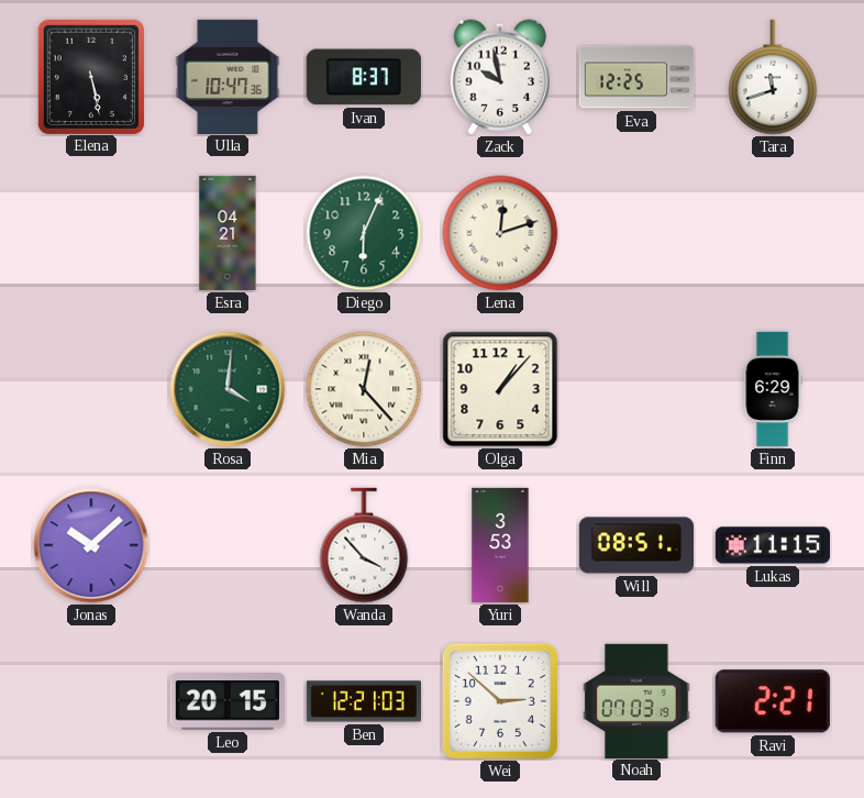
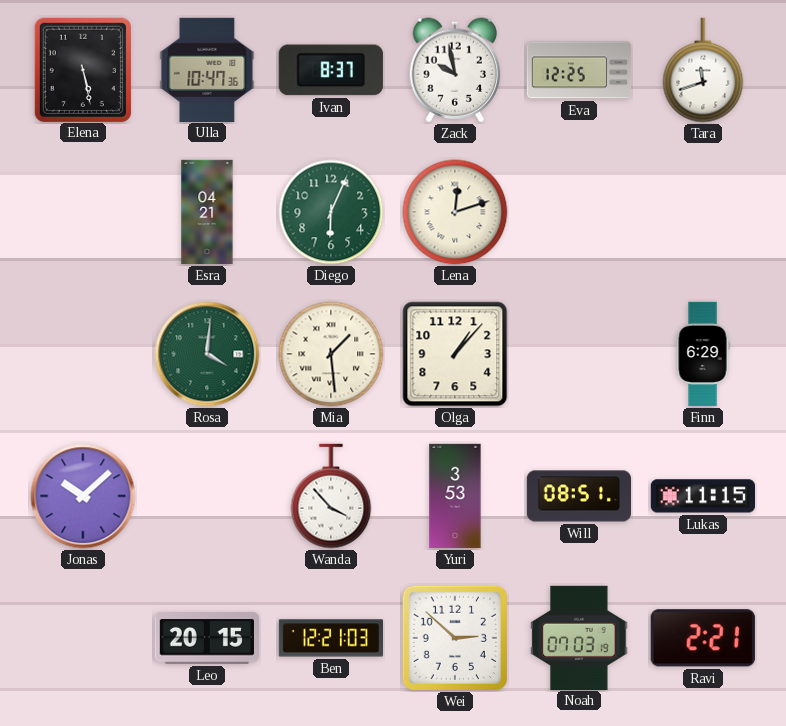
Mia: 12:23 -> 1:29 (331, 354)
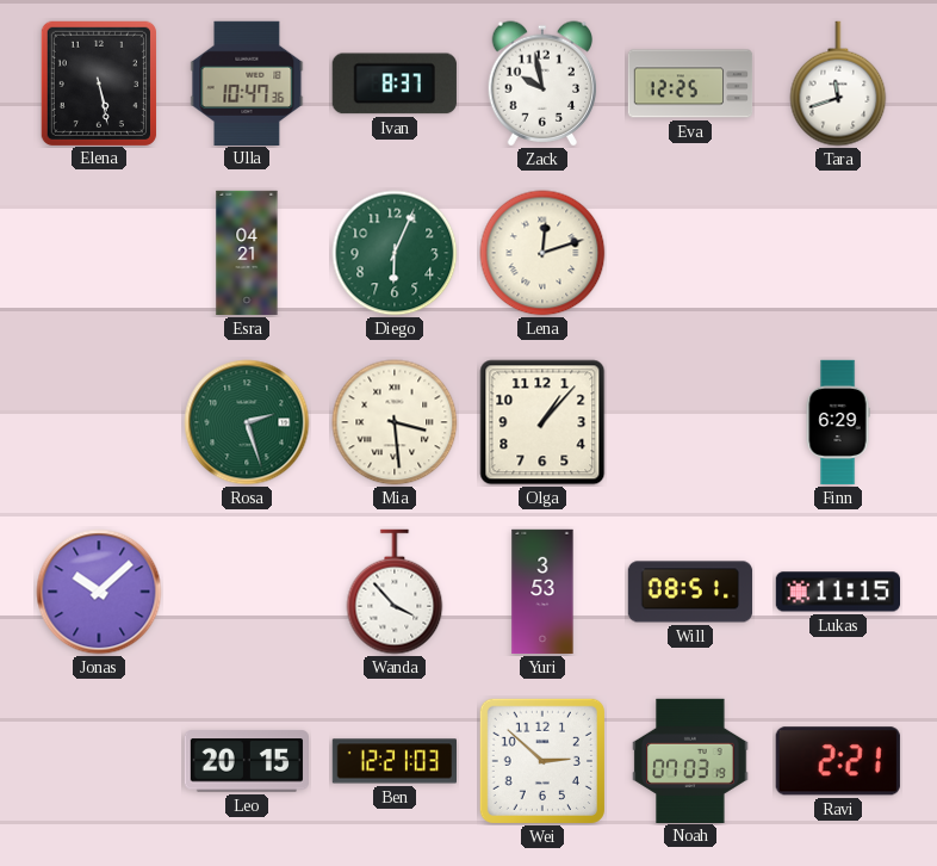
Rosa: 4:01 -> 2:27 (247, 422)
Mia: 1:29 -> 3:29 (395, 422)
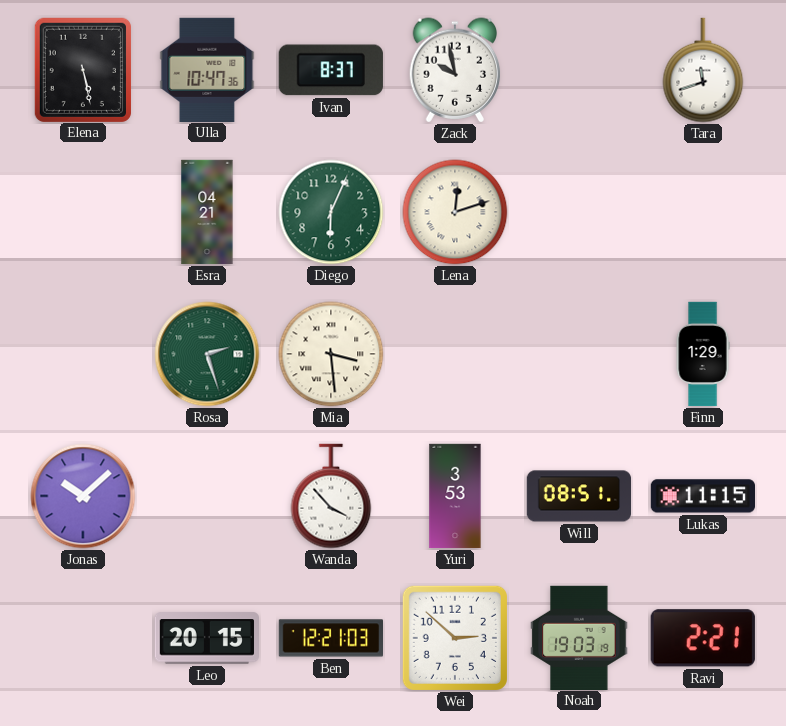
Eva: 12:25 -> none (690, 83)
Olga: 1:07 -> none (542, 422)
Finn: 6:29 -> 1:29 (703, 354)
Noah: 07:03 -> 19:03 (579, 637)
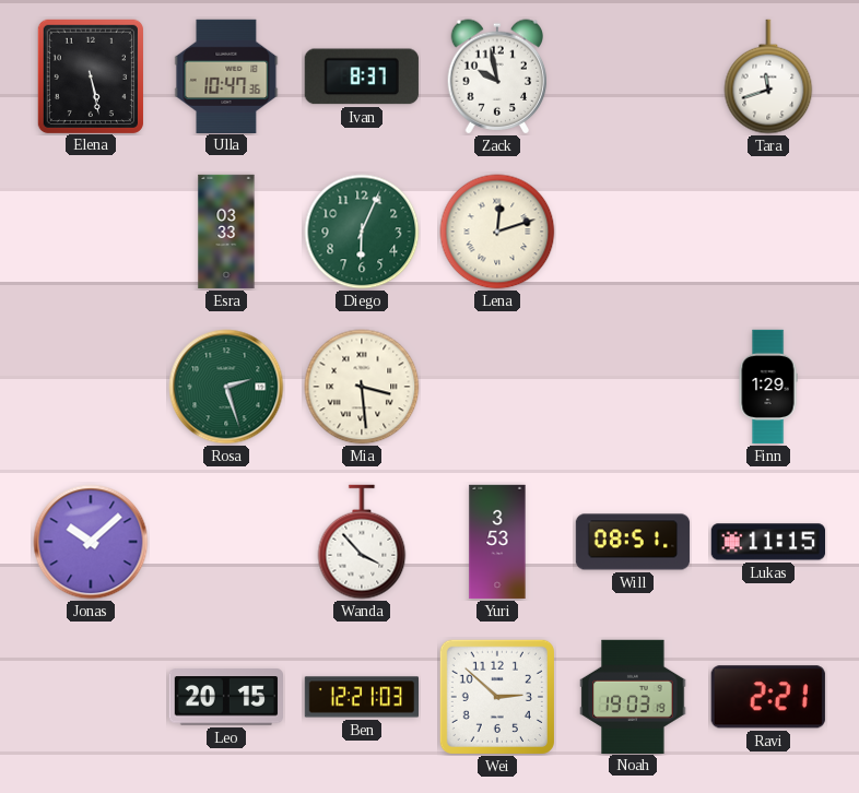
Esra: 04:21 -> 03:33 (226, 232)
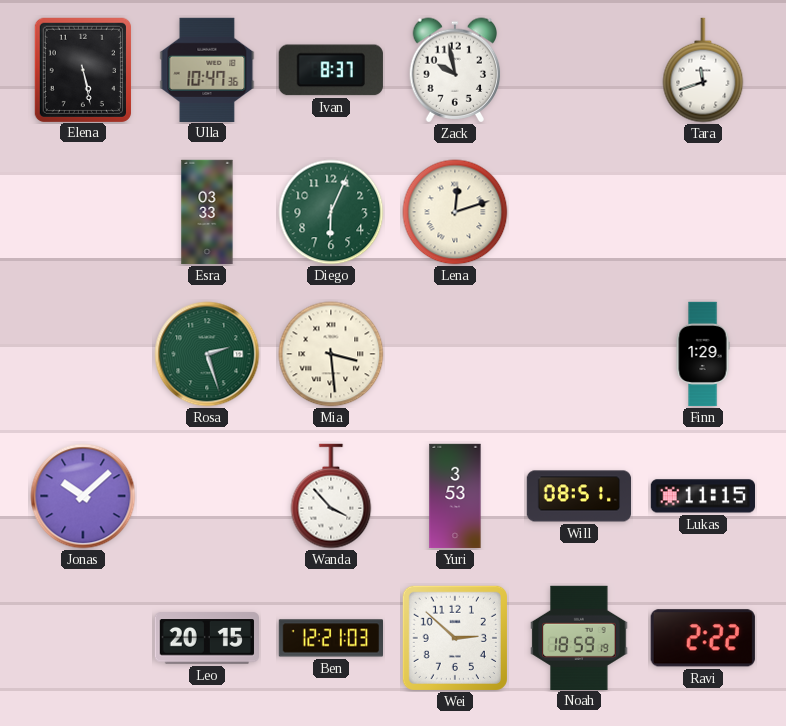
Noah: 19:03 -> 18:59 (579, 637)
Ravi: 2:21 -> 2:22 (703, 638)
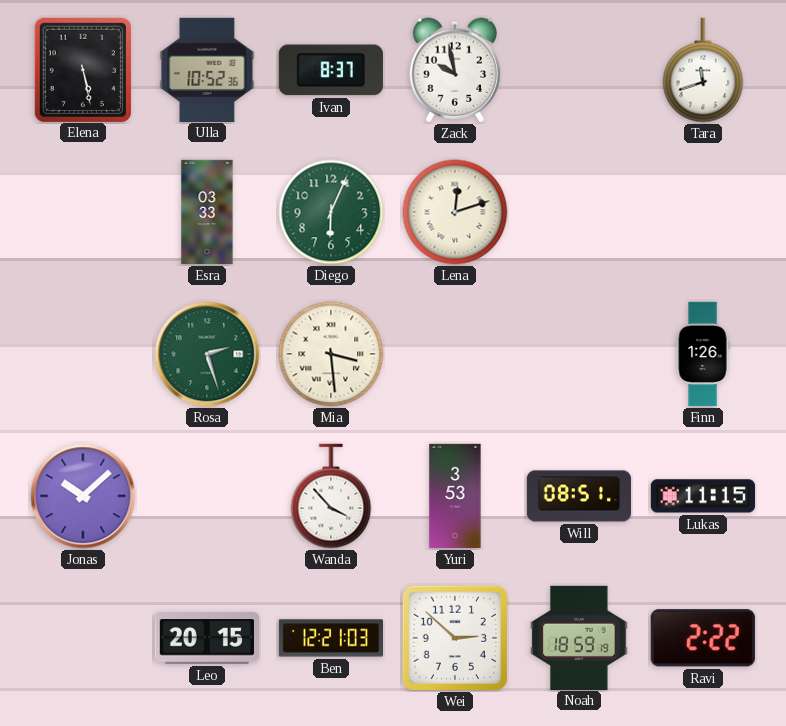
Ulla: 10:47 -> 10:52 (207, 69)
Finn: 1:29 -> 1:26 (703, 354)
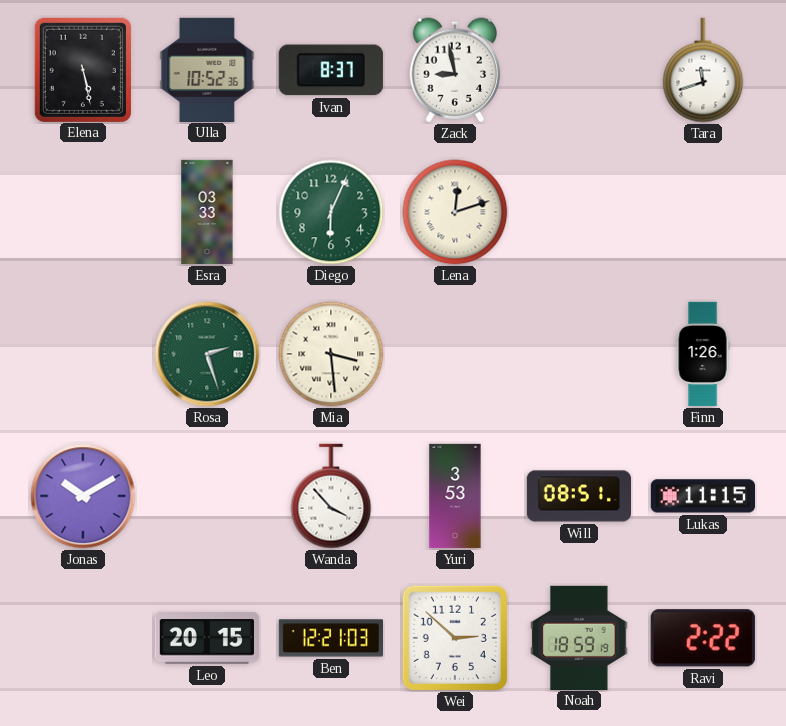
Zack: 9:58 -> 8:58 (455, 70)
Jonas: 10:08 -> 10:10 (83, 496)
